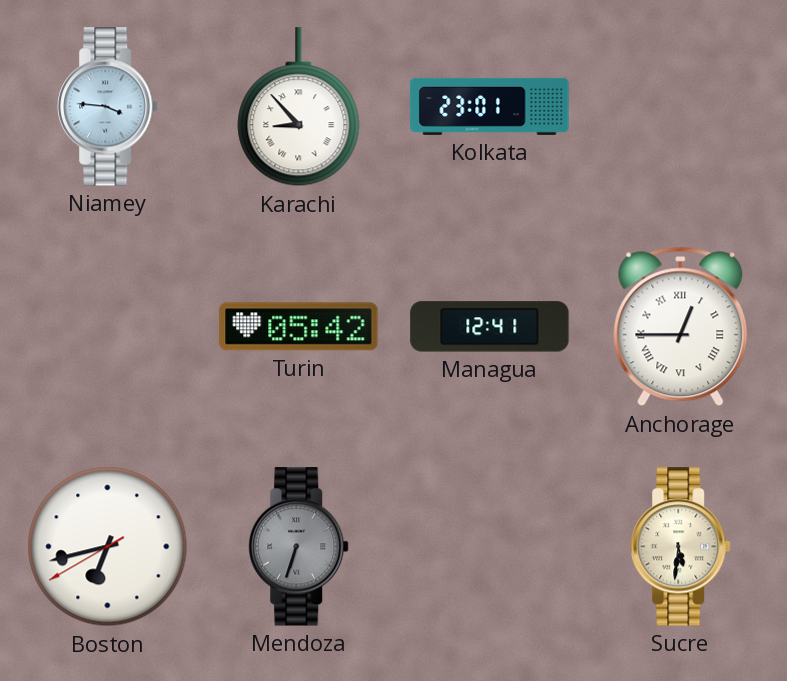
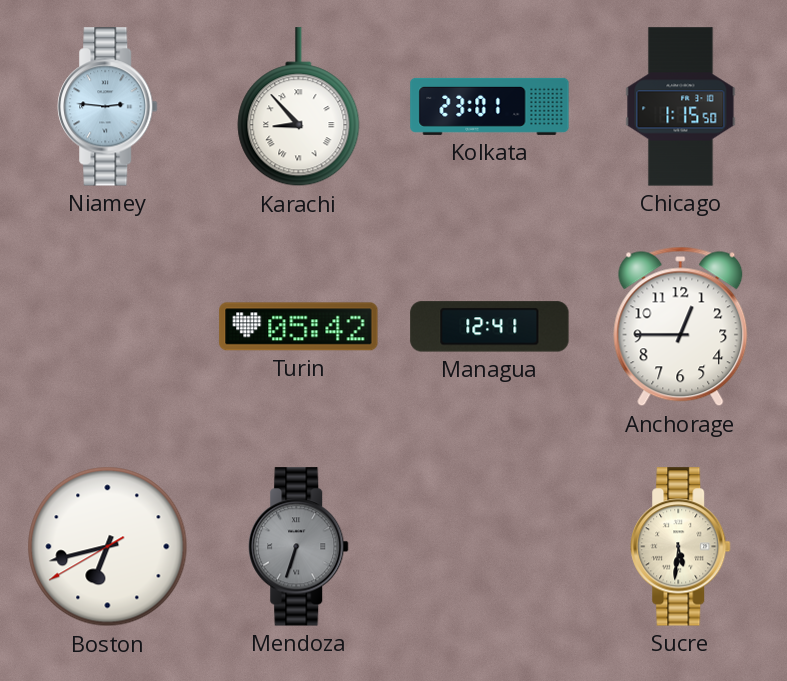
Niamey: 3:46 -> 2:46 (108, 107)
Chicago: none -> 1:15 (681, 107)
Anchorage numerals: Roman -> Arabic (681, 327)
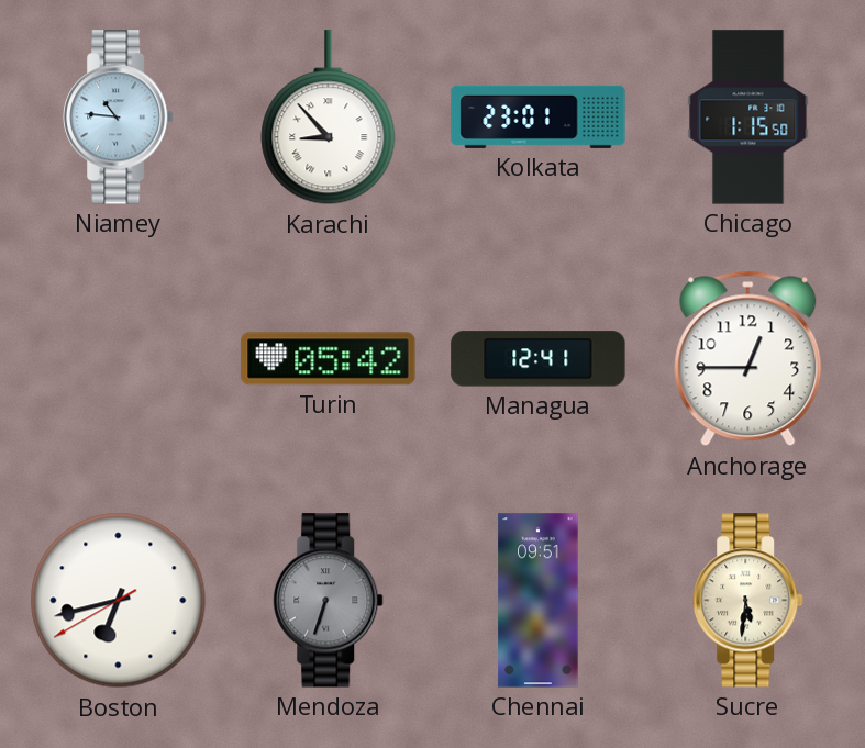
Niamey: 2:46 -> 10:46 (119, 118)
Chennai: none -> 09:51 (539, 601)
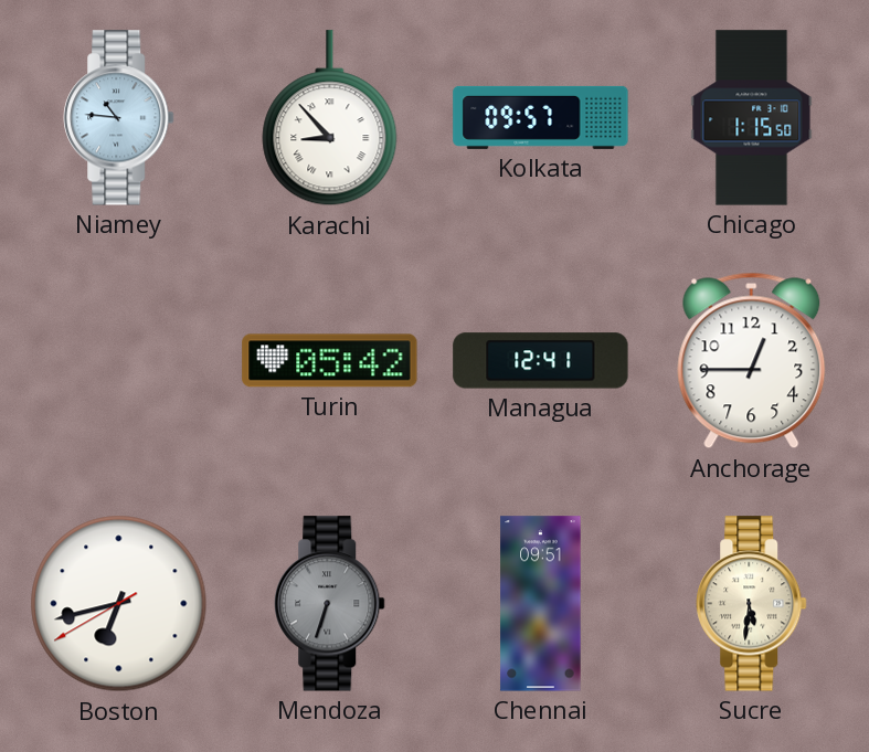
Kolkata: 23:01 -> 09:57 (541, 117)
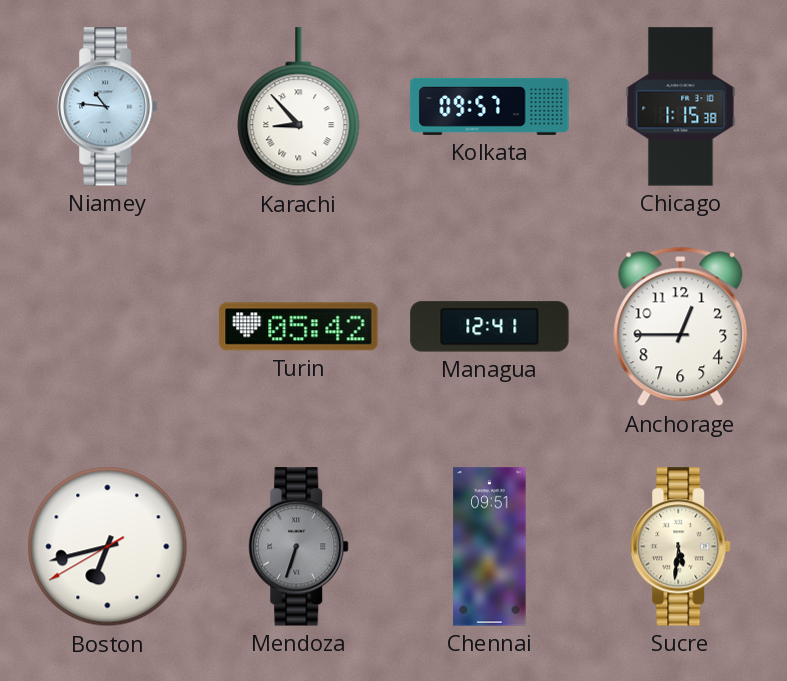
Chicago: 1:15:50 -> 1:15:38 (681, 107)
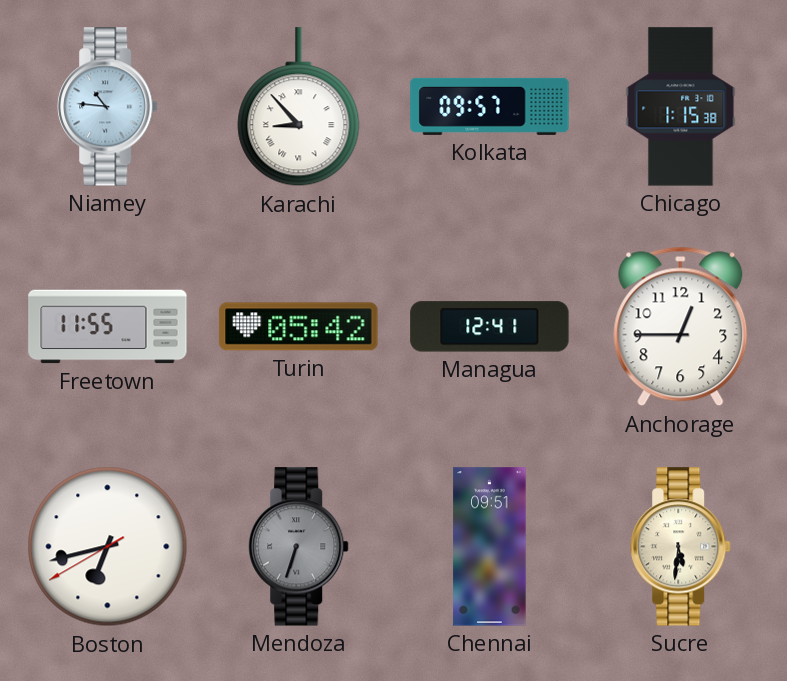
Freetown: none -> 11:55 (108, 327)
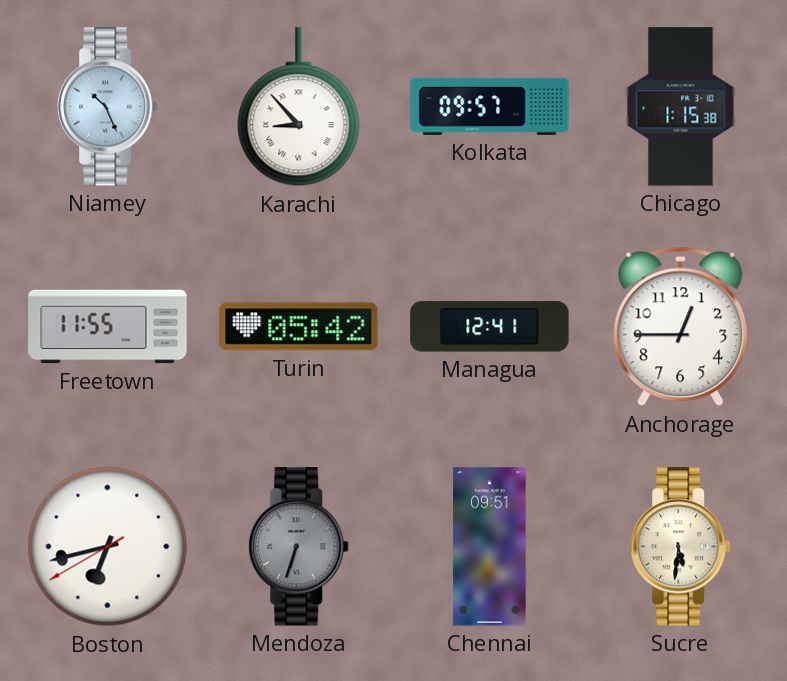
Niamey: 10:46 -> 10:26 (108, 107)
